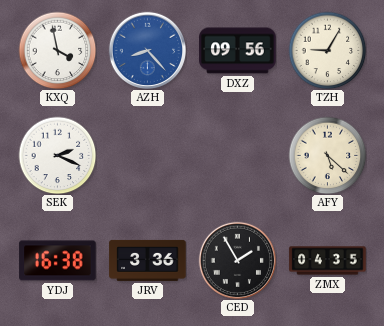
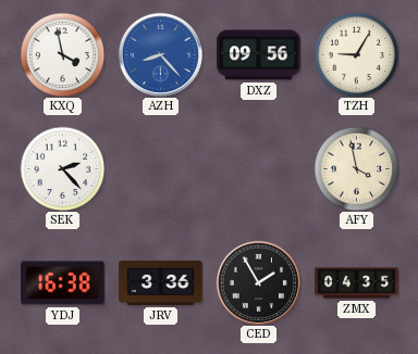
SEK: 2:19 -> 2:23 (62, 168)
AFY: 5:22 -> 3:58 (356, 168)
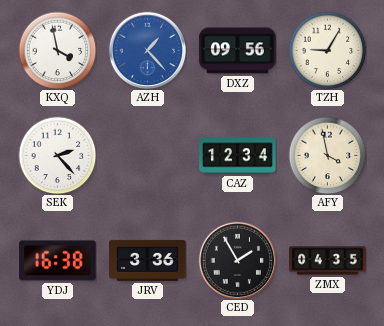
AZH: 8:23 -> 1:23 (147, 50)
CAZ: none -> 12:34 (238, 156)
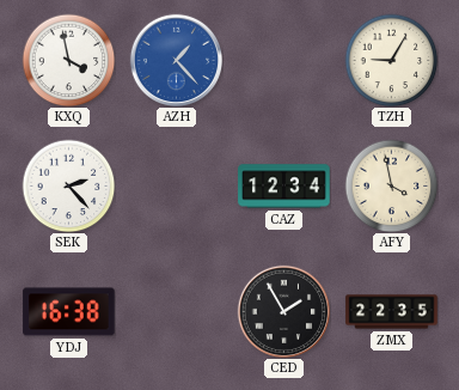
DXZ: 09:56 -> none (238, 51)
JRV: 3:36 -> none (148, 260)
ZMX: 04:35 -> 22:35 (392, 312)
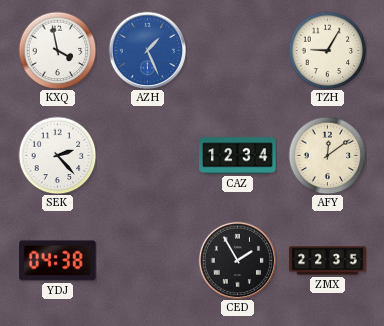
AZH: 1:23 -> 1:26 (147, 50)
AFY: 3:58 -> 12:09 (327, 155)
YDJ: 16:38 -> 04:38 (58, 261)
